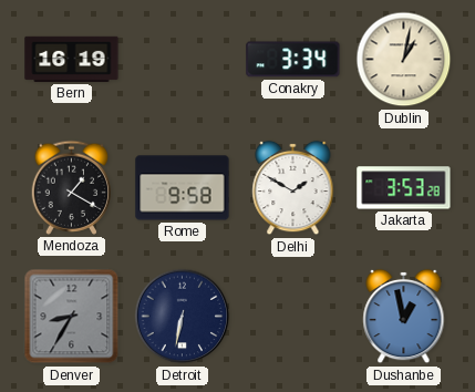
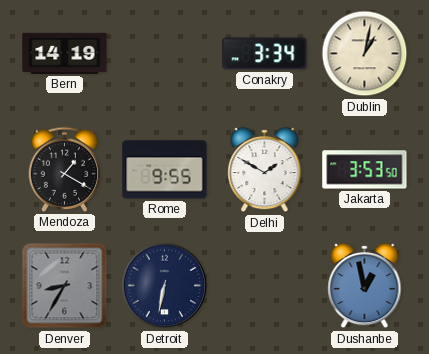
Bern: 16:19 -> 14:19 (65, 53)
Rome: 9:58 -> 9:55 (165, 170)
Jakarta: 3:53:28 -> 3:53:50 (365, 170)
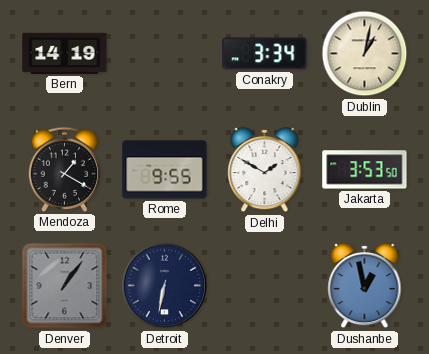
Denver: 8:35 -> 1:06 (65, 286)
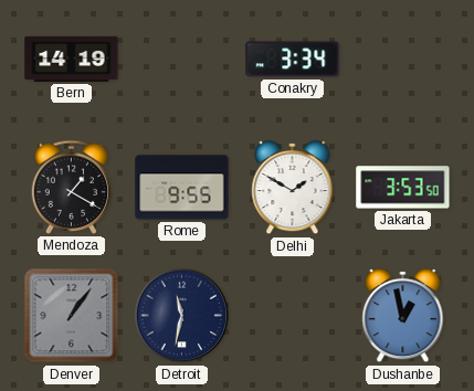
Dublin: 1:02 -> none (365, 54)
Detroit: 6:32 -> 11:32 (182, 316)
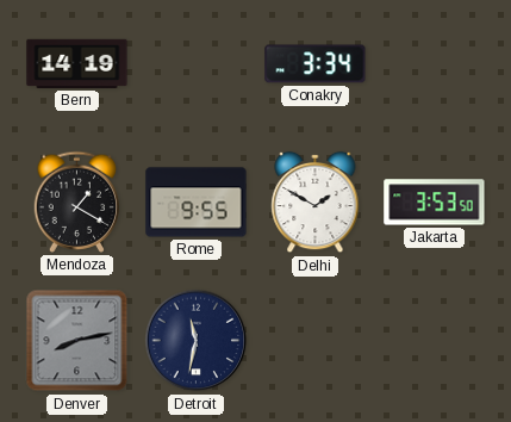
Denver: 1:06 -> 8:13 (77, 341)
Dushanbe: 12:58 -> none (403, 316)
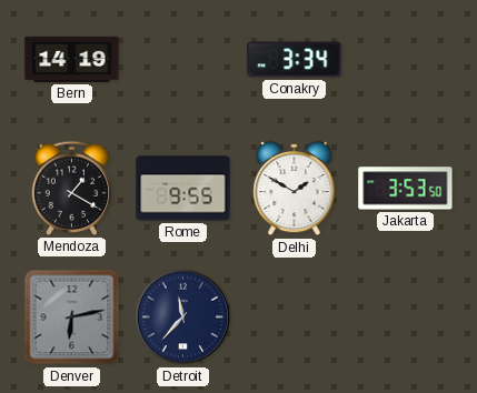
Denver: 8:13 -> 6:13 (72, 318)
Detroit: 11:32 -> 11:37 (183, 318)
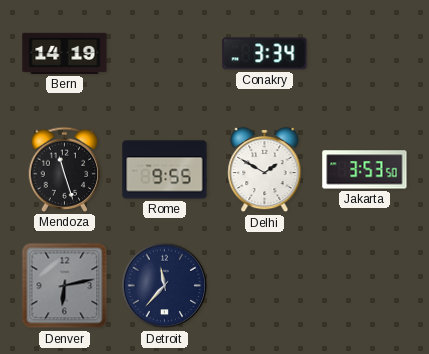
Mendoza: 1:20 -> 11:27 (65, 169)
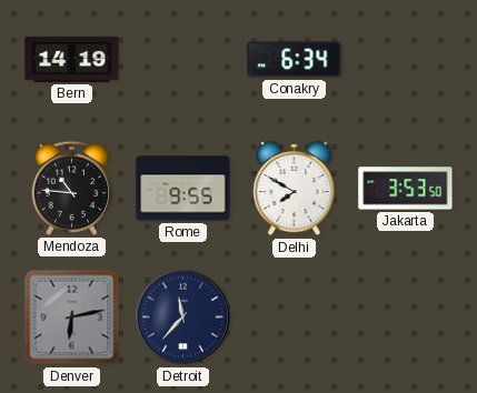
Conakry: 3:34 -> 6:34 (295, 60)
Mendoza: 11:27 -> 10:46 (72, 188)
Delhi: 1:50 -> 7:50 (295, 189)
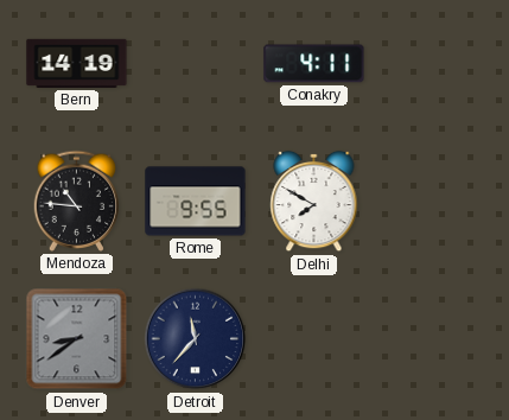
Conakry: 6:34 -> 4:11 (314, 64)
Jakarta: 3:53 -> none (406, 189)
Denver: 6:13 -> 8:39 (77, 339)
